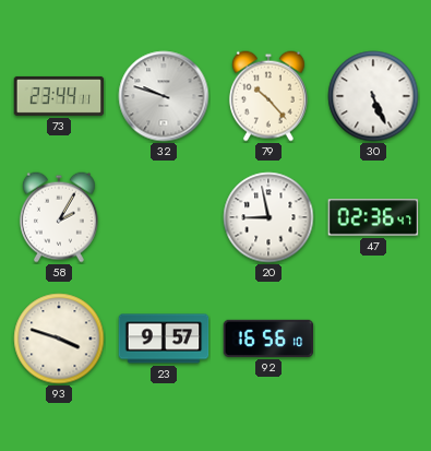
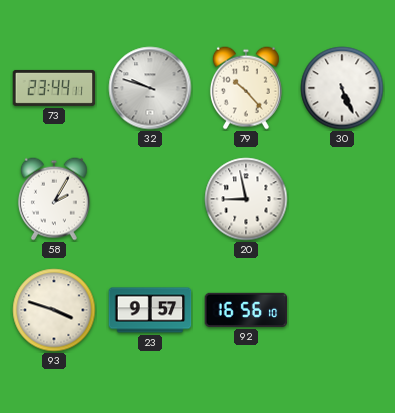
47: 02:36 -> none (373, 217)
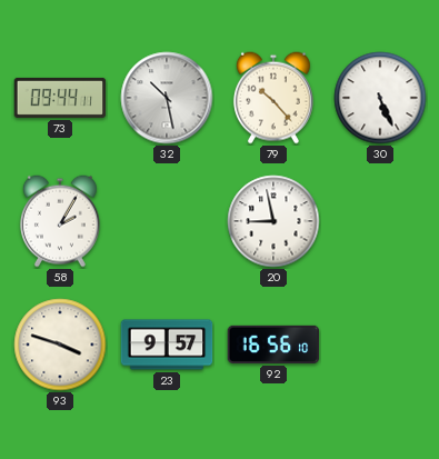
73: 23:44 -> 09:44 (60, 98)
32: 9:48 -> 10:28 (167, 98)
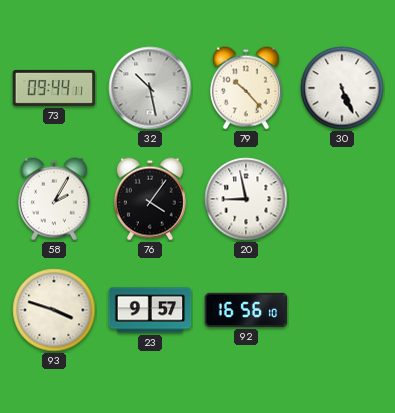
76: none -> 4:06 (150, 199)
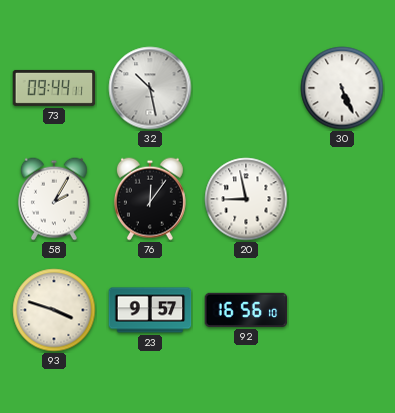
79: 10:23 -> none (246, 88)
76: 4:06 -> 12:06 (150, 199)
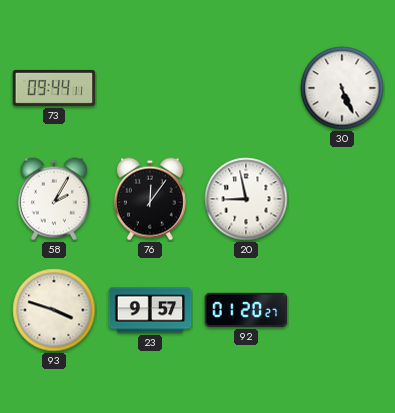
32: 10:28 -> none (150, 88)
92: 16:56 -> 01:20 (246, 310)
